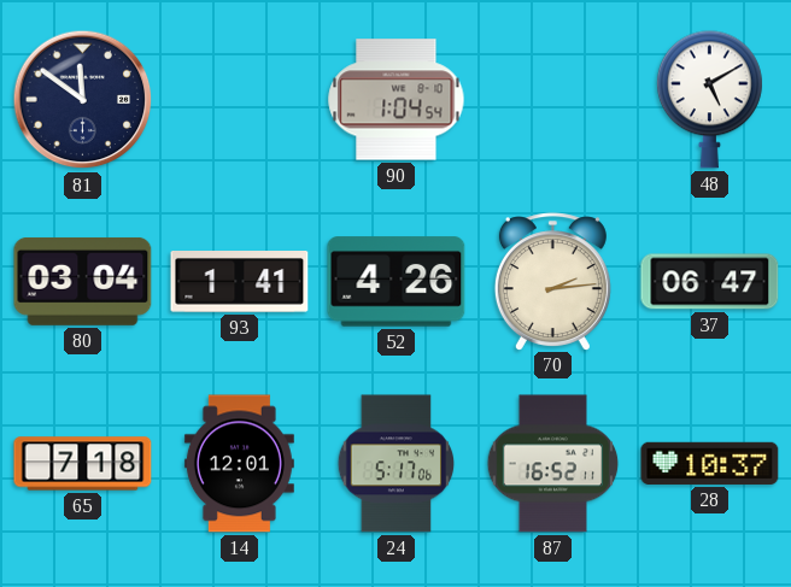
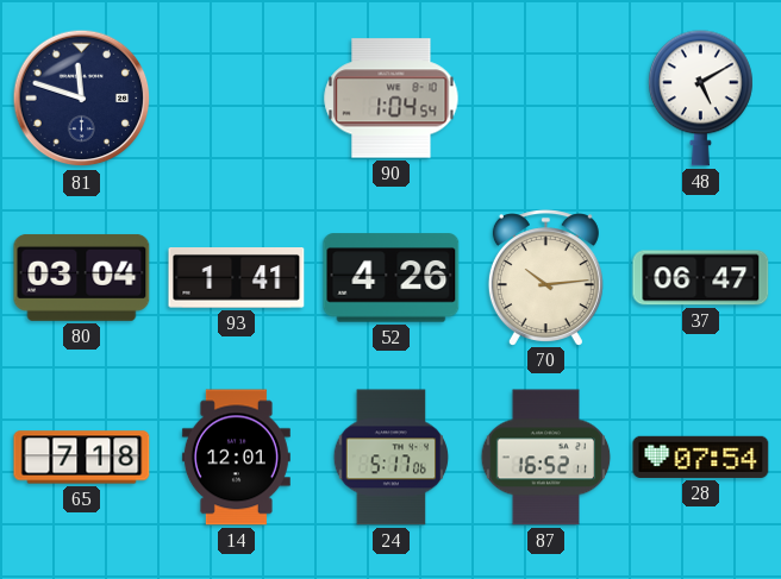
81: 11:51 -> 11:48 (82, 99)
70: 2:14 -> 10:14 (545, 277)
28: 10:37 -> 07:54 (701, 457)
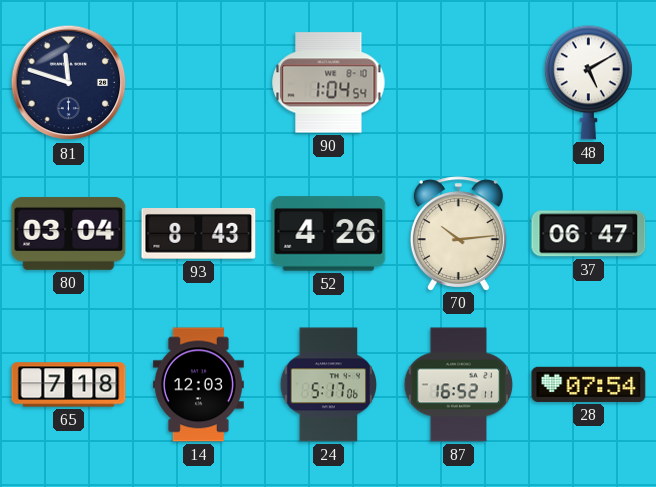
93: 1:41 -> 8:43 (199, 234)
14: 12:01 -> 12:03 (198, 385)
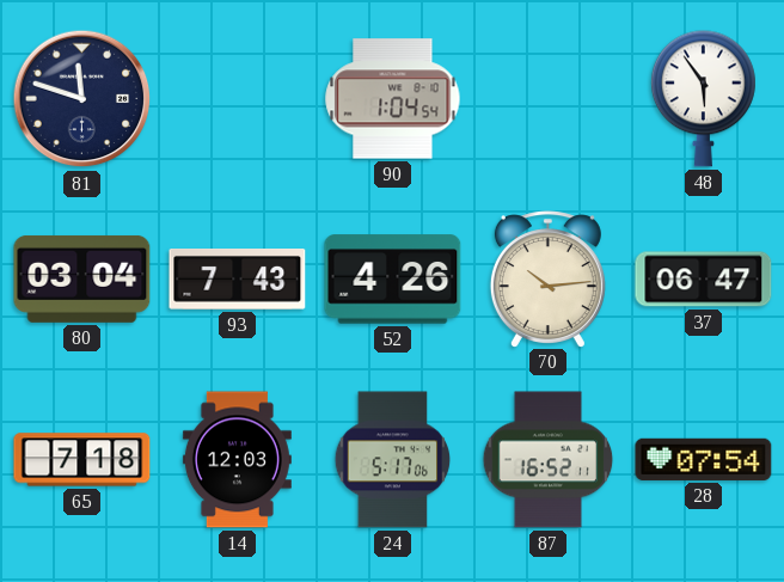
48: 5:10 -> 5:54 (703, 99)
93: 8:43 -> 7:43 (238, 280)
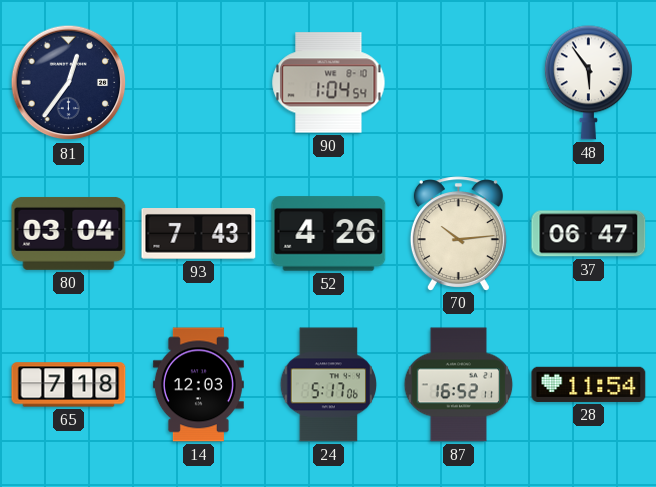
81: 11:48 -> 12:36 (69, 83)
28: 07:54 -> 11:54 (589, 384)
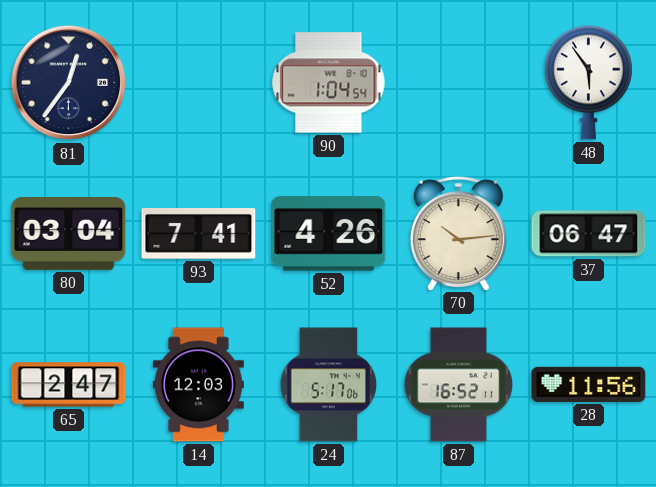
93: 7:43 -> 7:41 (199, 234)
65: 7:18 -> 2:47 (69, 385)
28: 11:54 -> 11:56 (589, 384)
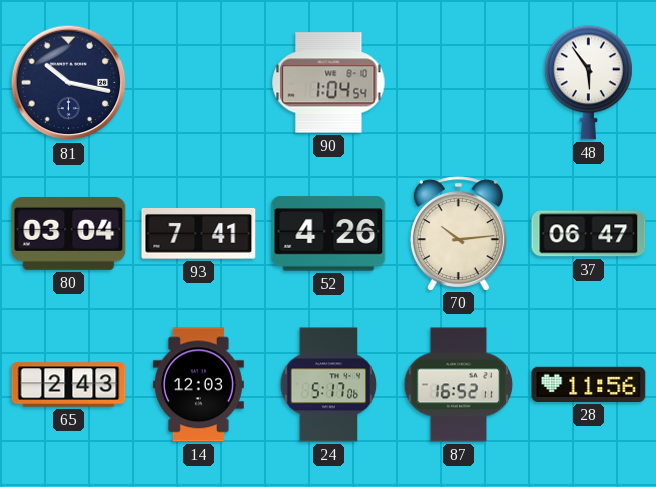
81: 12:36 -> 10:17 (69, 83)
65: 2:47 -> 2:43 (69, 385)
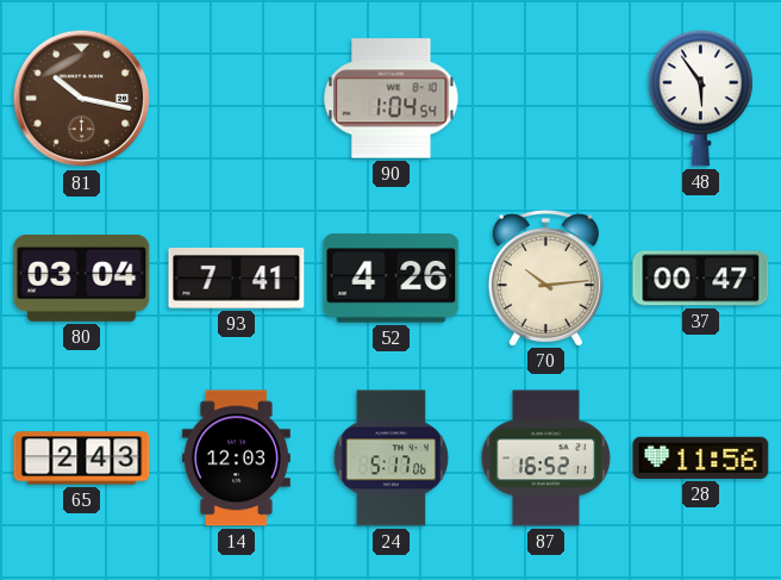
81 dial: navy -> brown (82, 99)
37: 06:47 -> 00:47 (701, 279)
